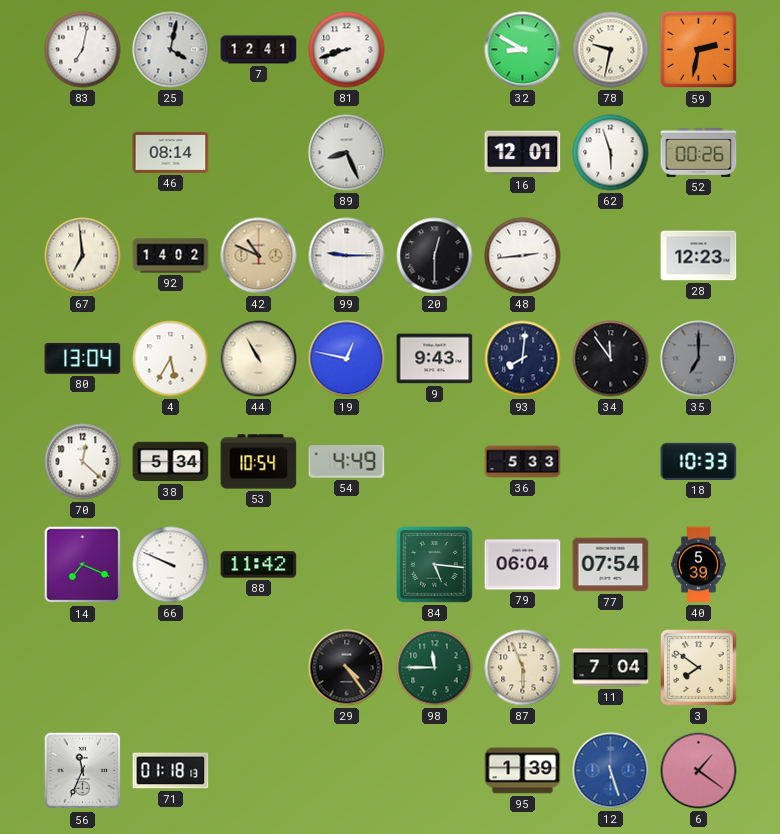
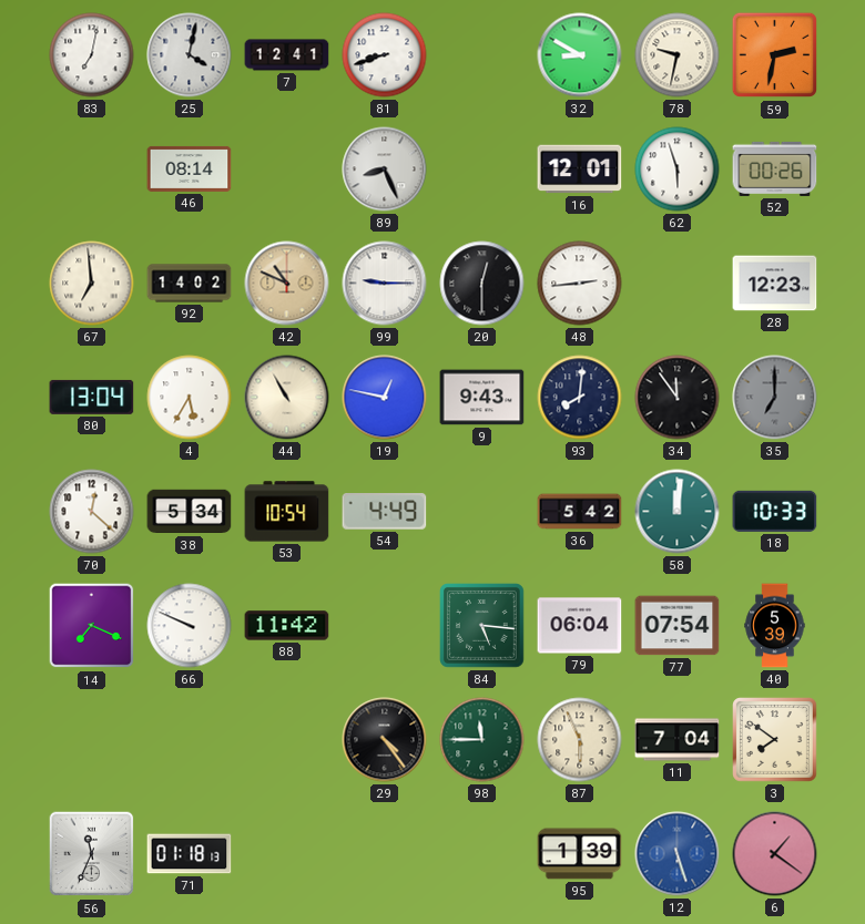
36: 5:33 -> 5:42 (580, 512)
58: none -> 12:01 (678, 512)
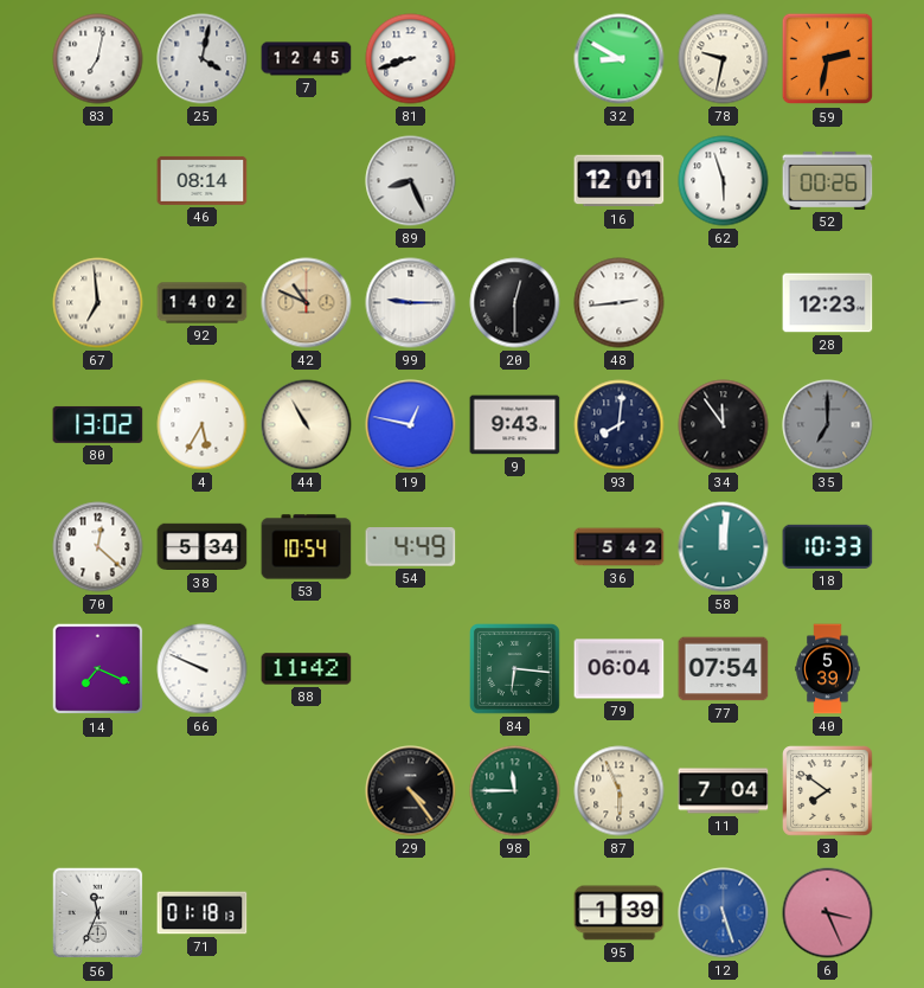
7: 12:41 -> 12:45 (307, 59)
80: 13:04 -> 13:02 (98, 424)
84: 5:16 -> 6:16 (515, 669)
6: 1:21 -> 3:26 (828, 913)
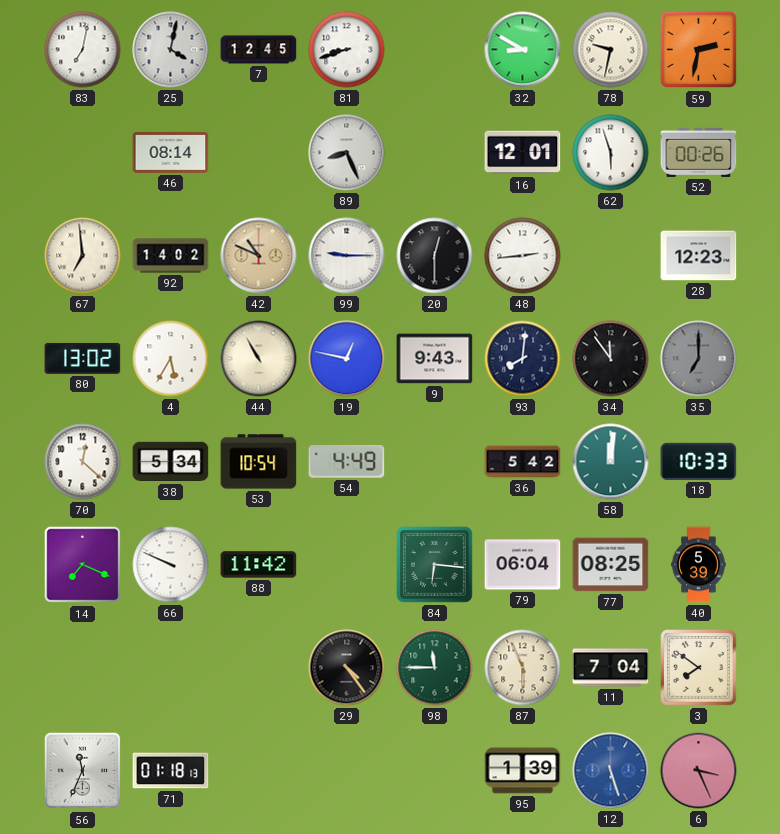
77: 07:54 -> 08:25 (611, 565)
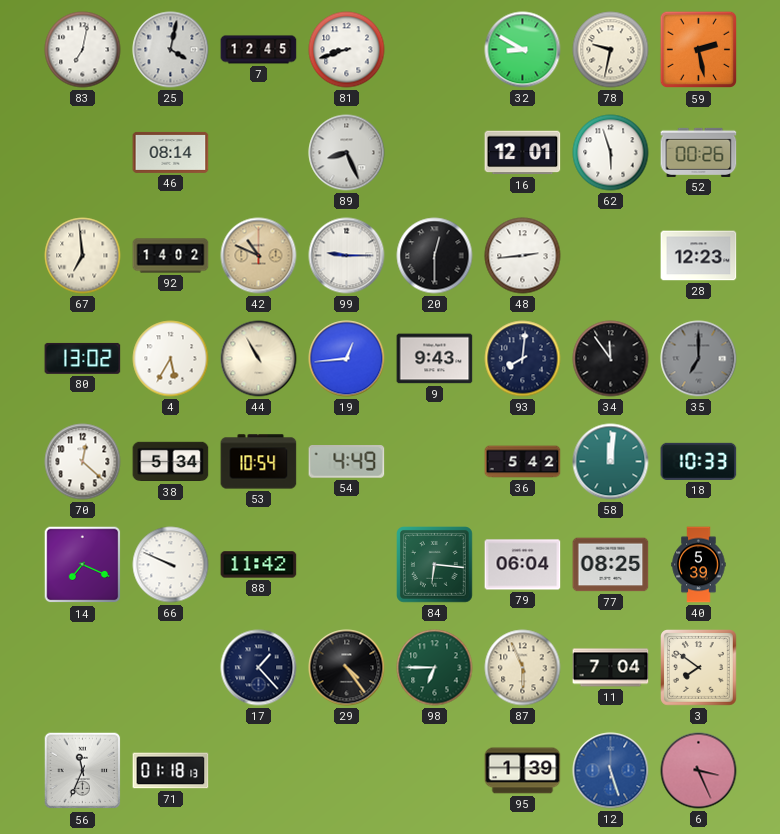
59: 2:32 -> 2:28 (698, 50)
19: 12:47 -> 12:44 (347, 359)
17: none -> 1:23 (259, 668)
98: 11:45 -> 6:45 (435, 668)
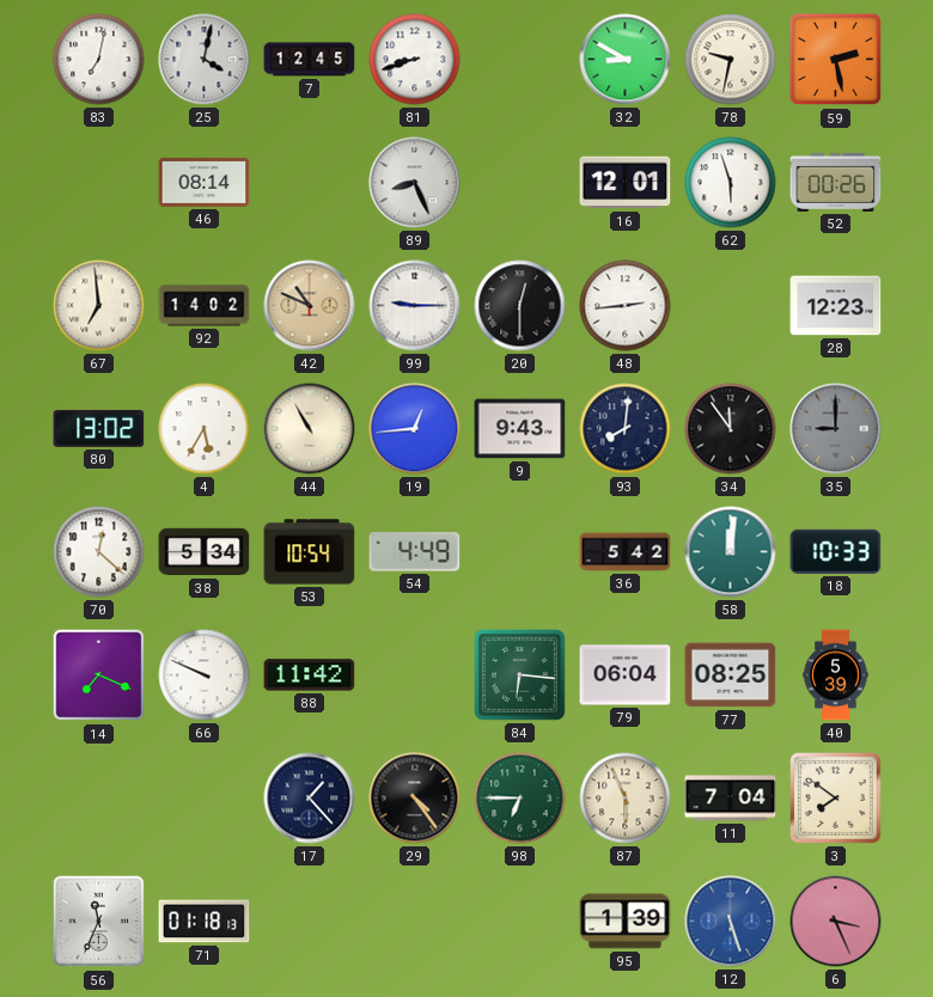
35: 7:00 -> 9:00 (836, 429)
